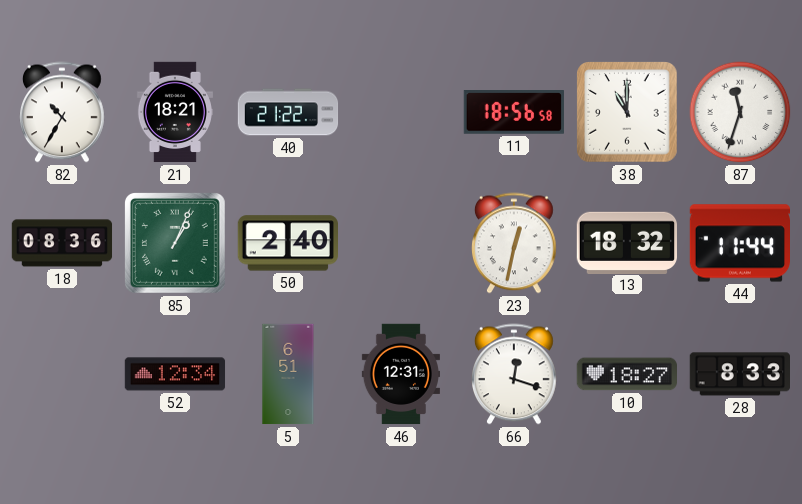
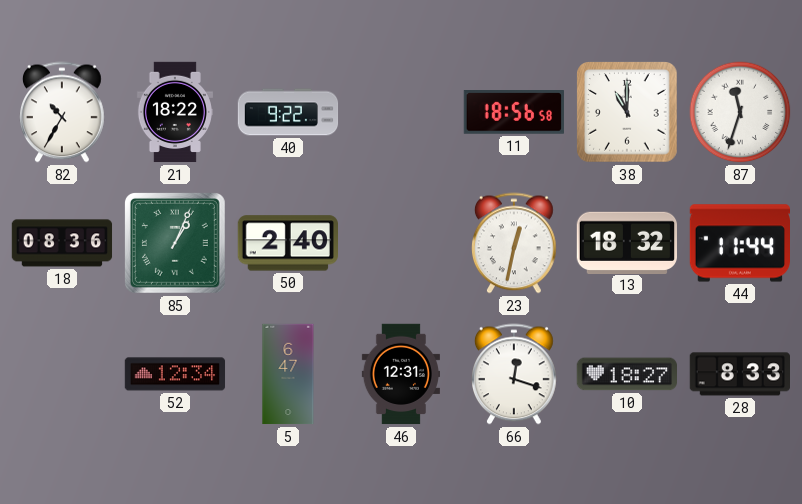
21: 18:21 -> 18:22 (175, 112)
40: 21:22 -> 9:22 (288, 112)
5: 6:51 -> 6:47 (288, 374)
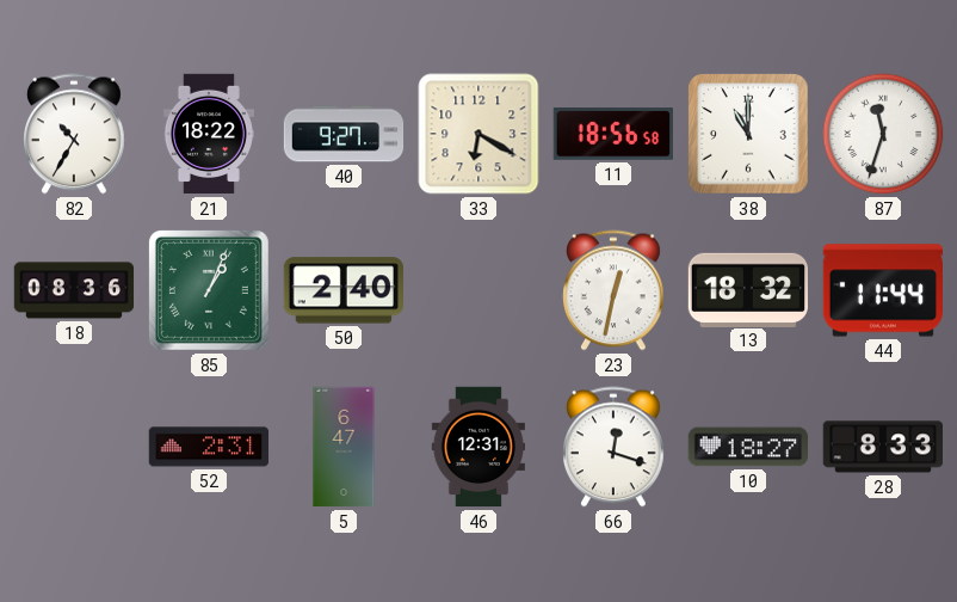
40: 9:22 -> 9:27 (344, 134)
33: none -> 6:20 (478, 134)
52: 12:34 -> 2:31 (209, 447)
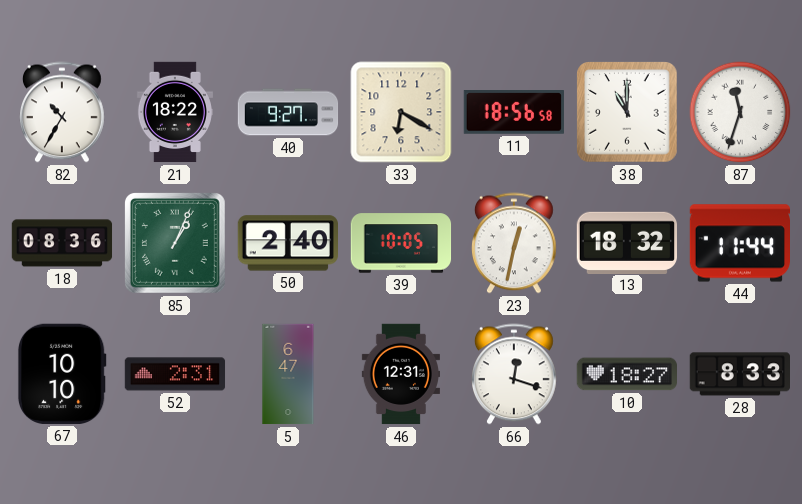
39: none -> 10:05 (401, 243)
67: none -> 10:10 (62, 374)
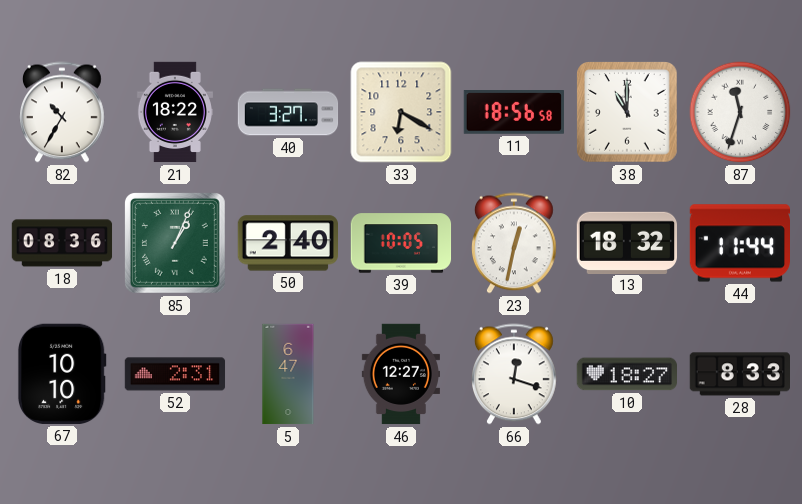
40: 9:27 -> 3:27 (288, 112)
46: 12:31 -> 12:27 (401, 374)
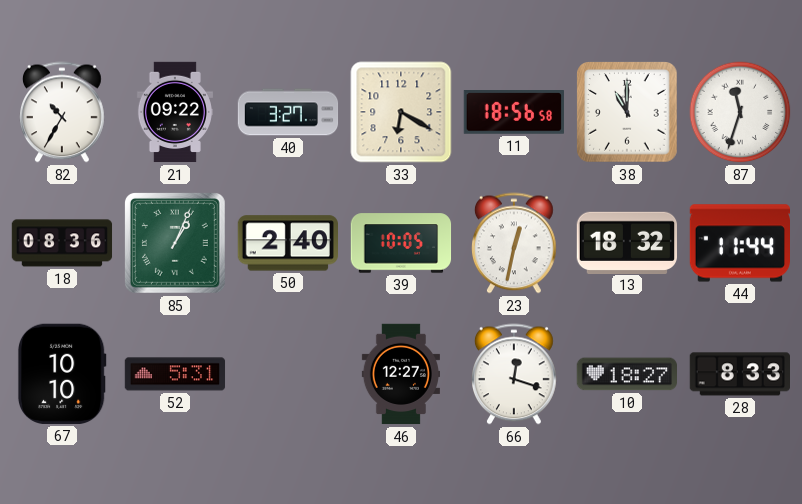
21: 18:22 -> 09:22 (175, 112)
52: 2:31 -> 5:31 (175, 374)
5: 6:47 -> none (288, 374)
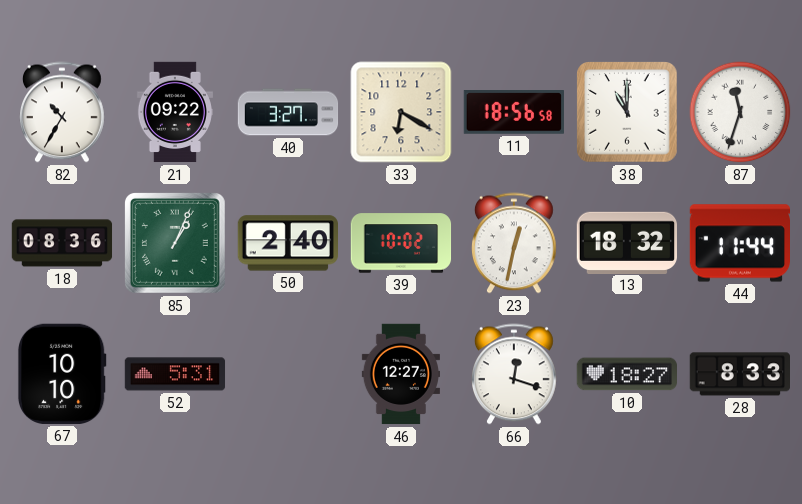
39: 10:05 -> 10:02 (401, 243)
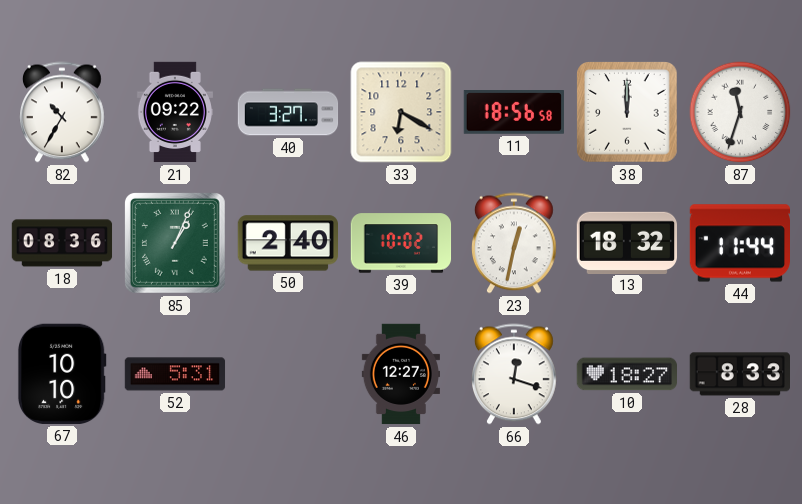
38: 11:00 -> 12:00 (627, 112)
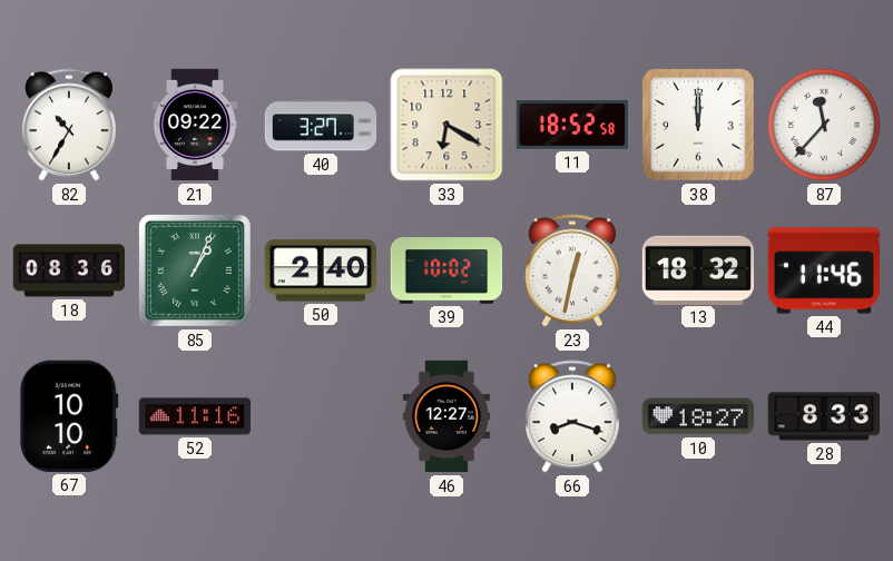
11: 18:56 -> 18:52 (572, 125)
87: 11:33 -> 11:37 (824, 125)
44: 11:44 -> 11:46 (823, 270)
52: 5:31 -> 11:16 (195, 416)
66: 12:18 -> 8:18 (573, 416)
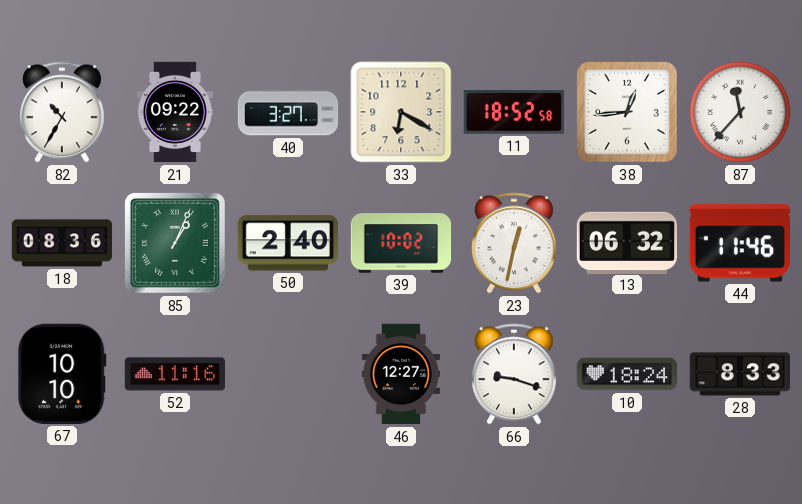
38: 12:00 -> 12:44 (627, 112)
13: 18:32 -> 06:32 (626, 242)
66: 8:18 -> 9:18 (515, 374)
10: 18:27 -> 18:24 (626, 374)
